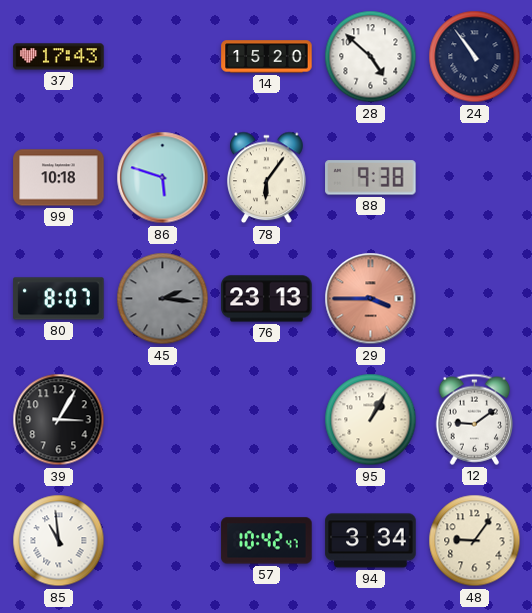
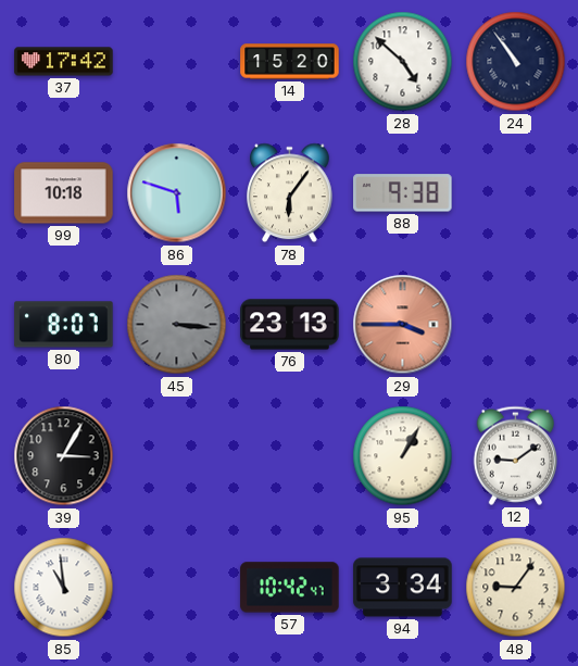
37: 17:43 -> 17:42 (64, 62)
45: 2:16 -> 3:16 (177, 325)
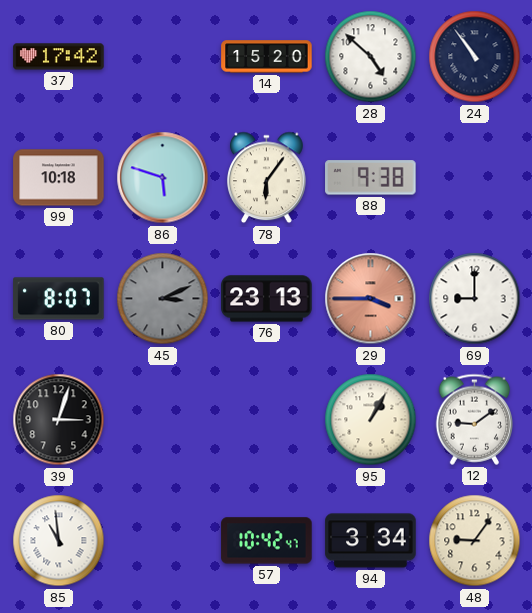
45: 3:16 -> 3:11 (163, 299)
69: none -> 9:00 (475, 299)
39: 3:05 -> 3:03 (59, 420)
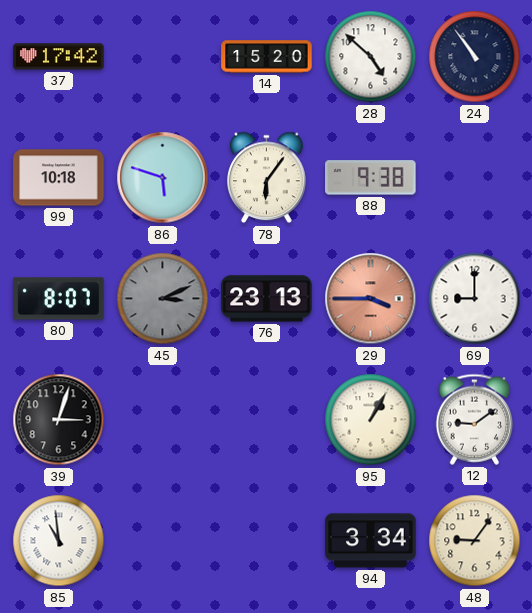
57: 10:42 -> none (267, 541)
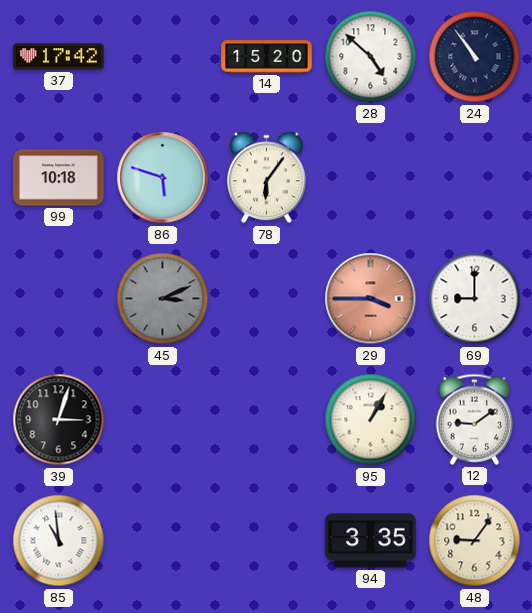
88: 9:38 -> none (371, 178)
80: 8:07 -> none (59, 299)
76: 23:13 -> none (267, 299)
94: 3:34 -> 3:35 (371, 541)
